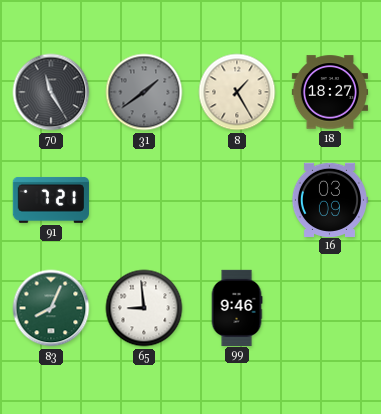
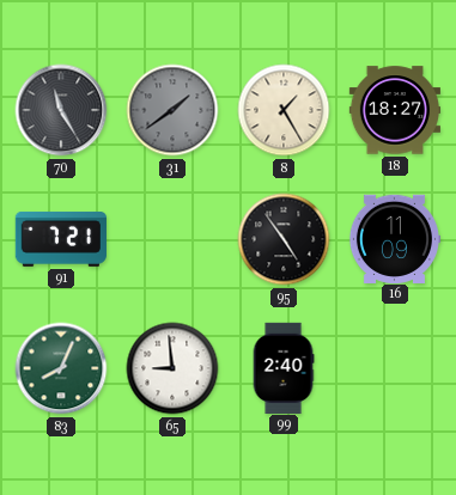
95: none -> 4:54 (284, 239)
16: 03:09 -> 11:09 (394, 238)
99: 9:46 -> 2:40 (284, 367)
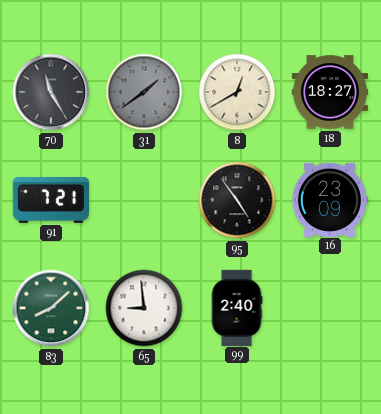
8: 1:25 -> 12:40 (237, 92)
16: 11:09 -> 23:09 (329, 199)
83: 8:04 -> 8:08 (51, 308)
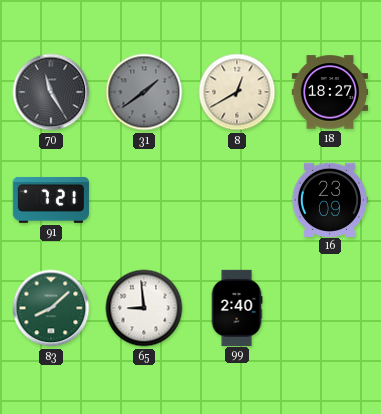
95: 4:54 -> none (237, 200)
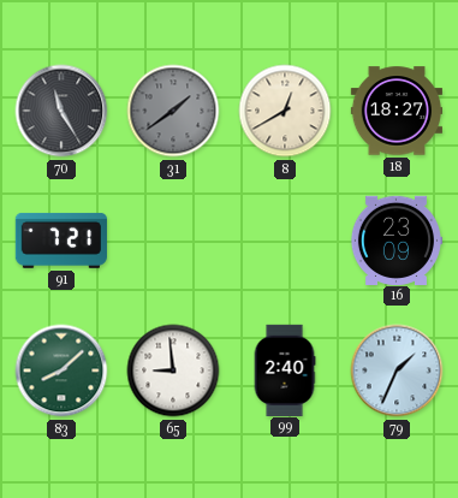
79: none -> 1:34 (397, 370)
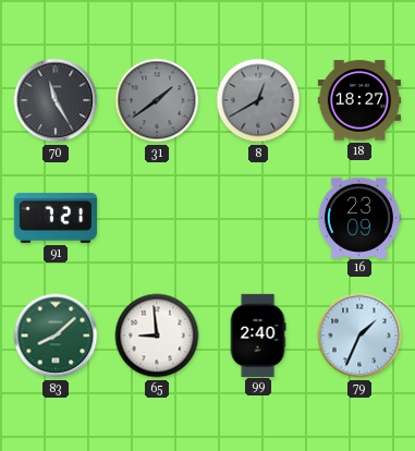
8 dial: cream -> grey (258, 100)
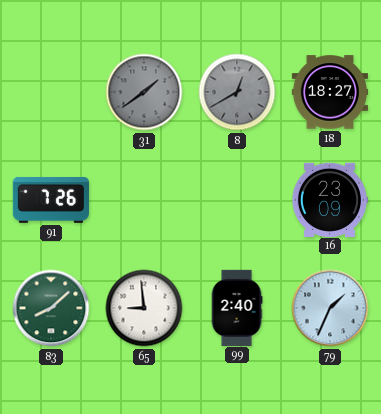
70: 11:25 -> none (56, 100)
91: 7:21 -> 7:26 (50, 200)
